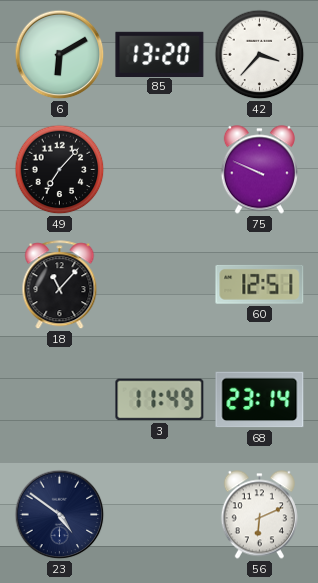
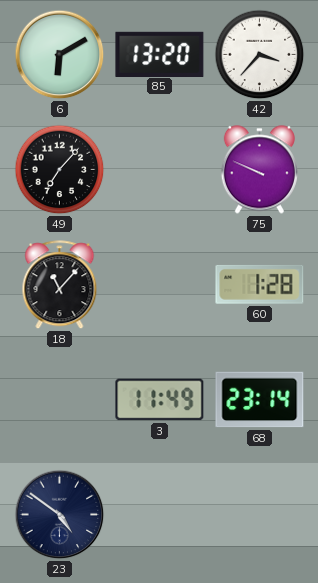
60: 12:51 -> 1:28 (260, 284)
56: 6:11 -> none (259, 515)
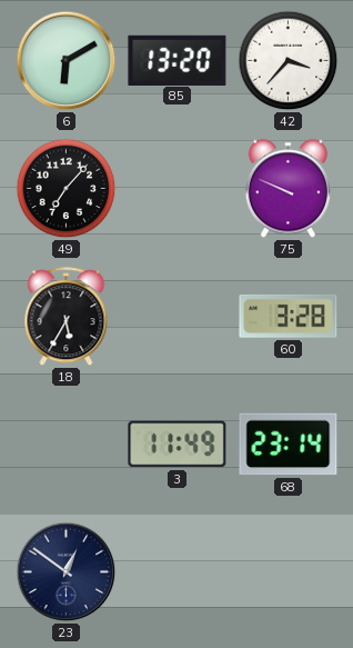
18: 11:07 -> 5:35 (67, 317)
60: 1:28 -> 3:28 (289, 316)
23: 4:51 -> 12:51 (67, 572)
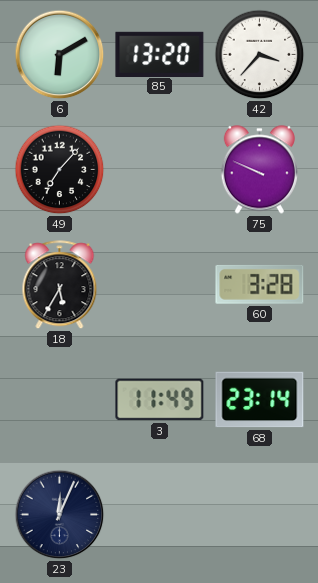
23: 12:51 -> 12:04 (60, 515)
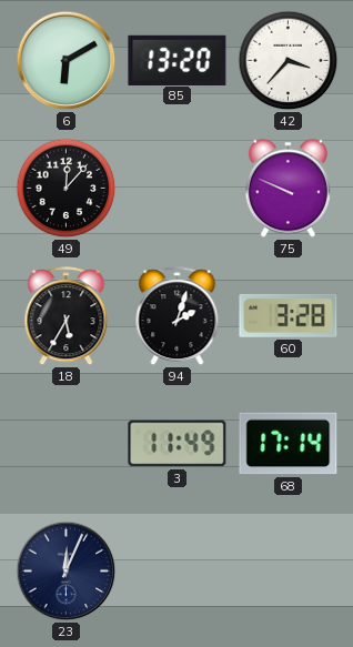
49: 7:07 -> 12:07 (67, 189)
94: none -> 2:03 (178, 316)
68: 23:14 -> 17:14 (289, 444)
